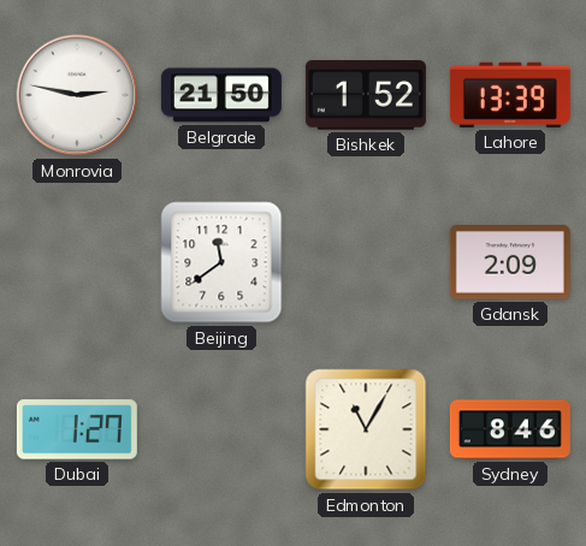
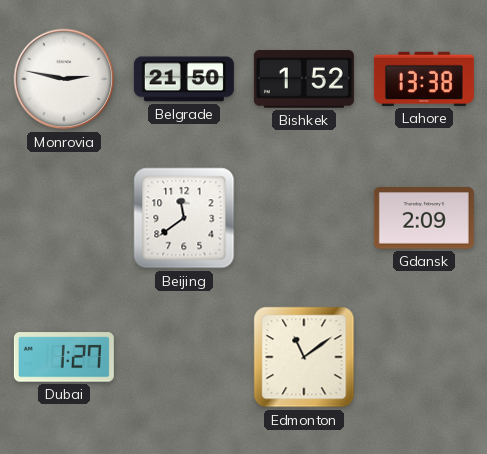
Lahore: 13:39 -> 13:38 (424, 79)
Edmonton: 11:05 -> 11:09 (304, 357)
Sydney: 8:46 -> none (510, 429)
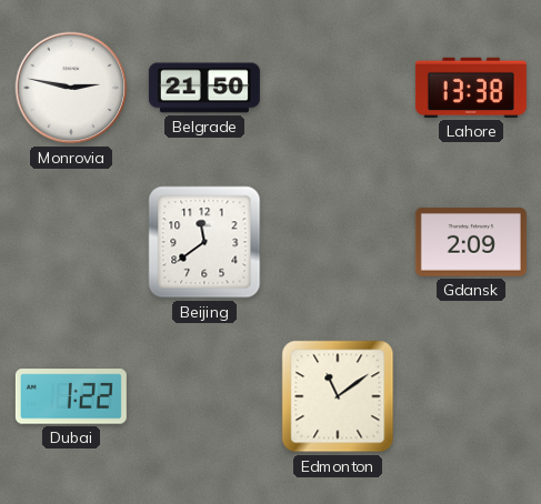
Bishkek: 1:52 -> none (304, 79)
Dubai: 1:27 -> 1:22 (71, 396)
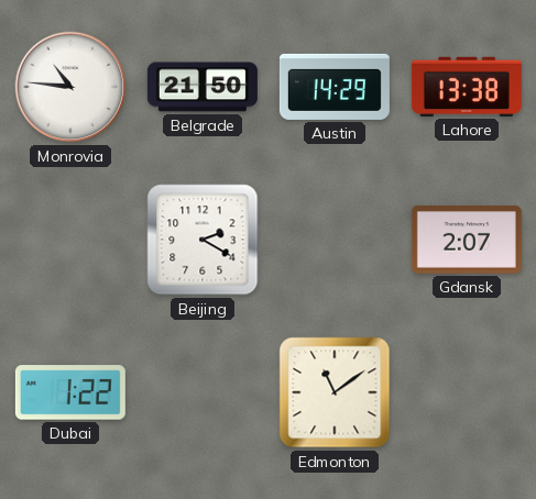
Monrovia: 2:47 -> 10:46 (70, 87)
Austin: none -> 14:29 (335, 87)
Beijing: 11:39 -> 2:20 (203, 240)
Gdansk: 2:09 -> 2:07 (467, 240)
